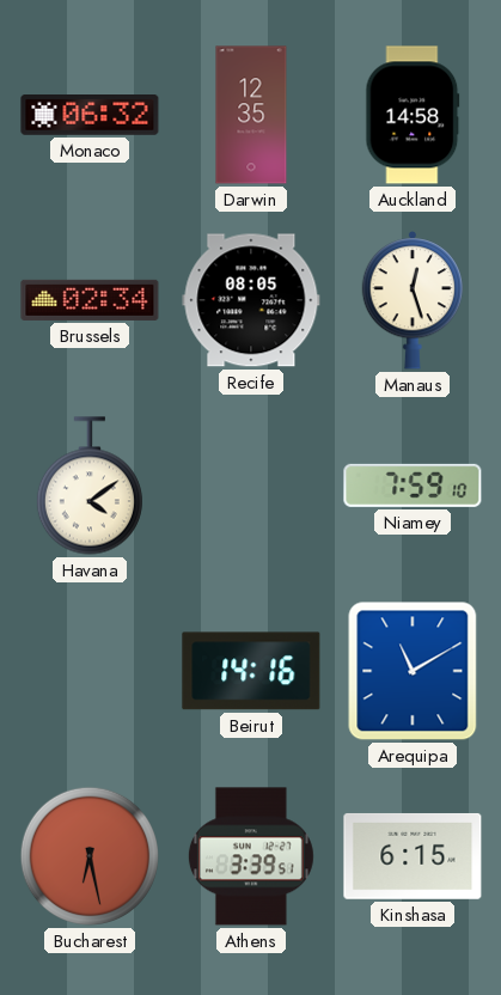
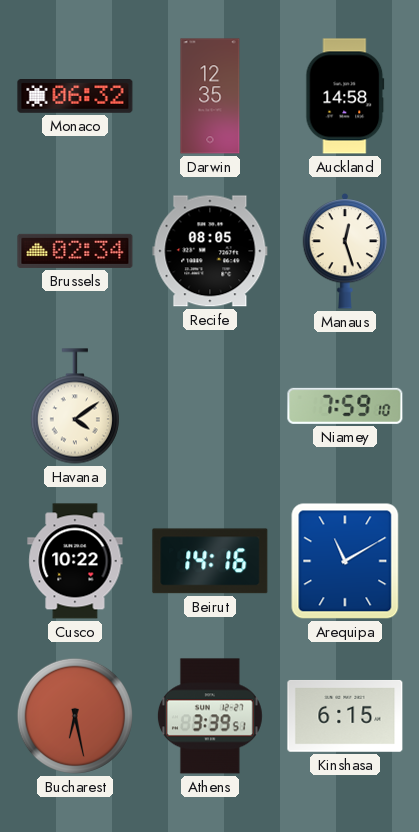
Cusco: none -> 10:22 (75, 561)
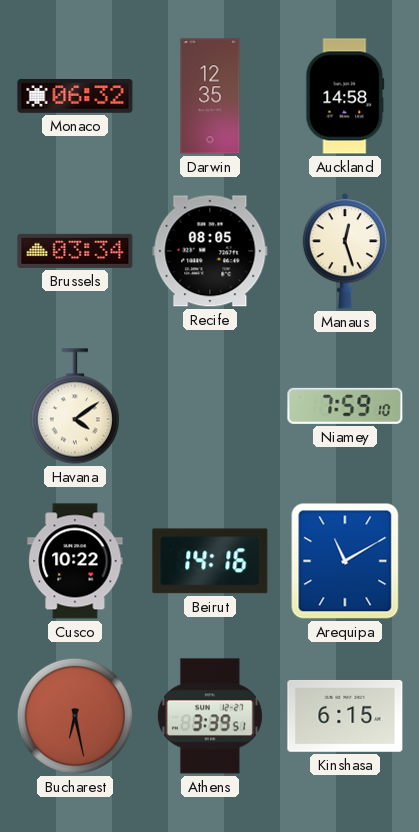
Brussels: 02:34 -> 03:34 (75, 251)
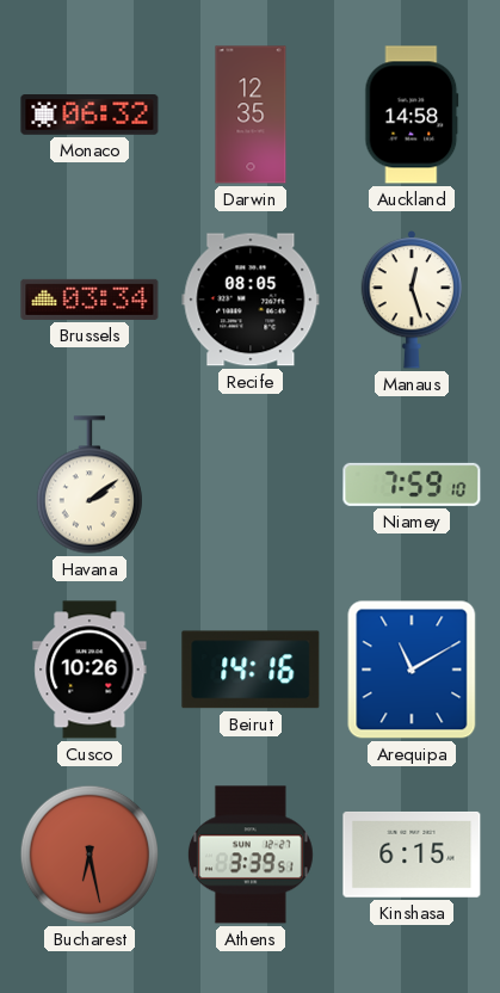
Havana: 4:09 -> 2:09 (89, 485)
Cusco: 10:22 -> 10:26 (89, 670)
